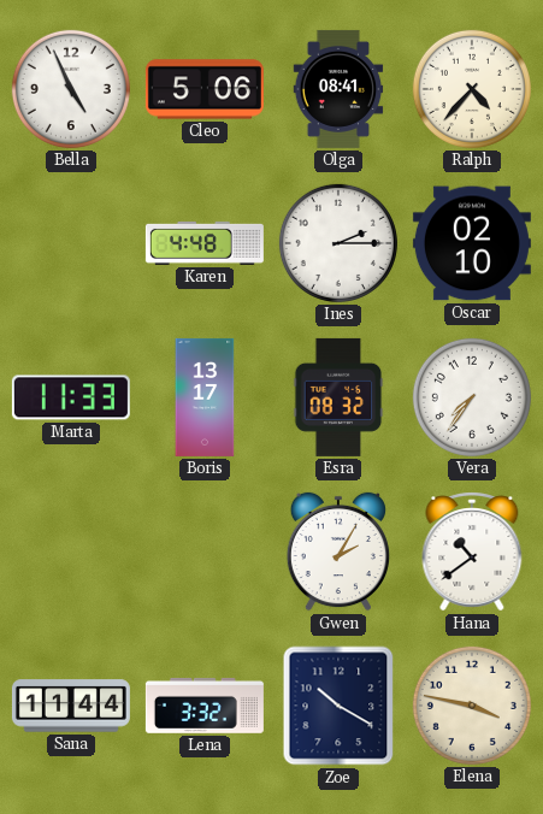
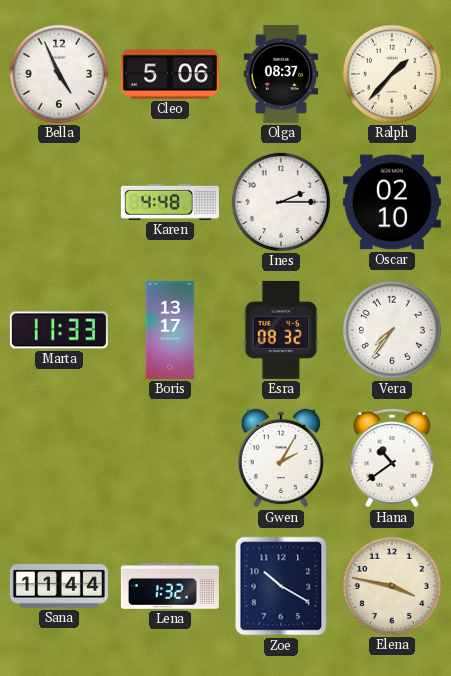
Olga: 08:41 -> 08:37 (281, 74)
Ralph: 4:37 -> 1:37 (392, 74)
Lena: 3:32 -> 1:32 (170, 586)
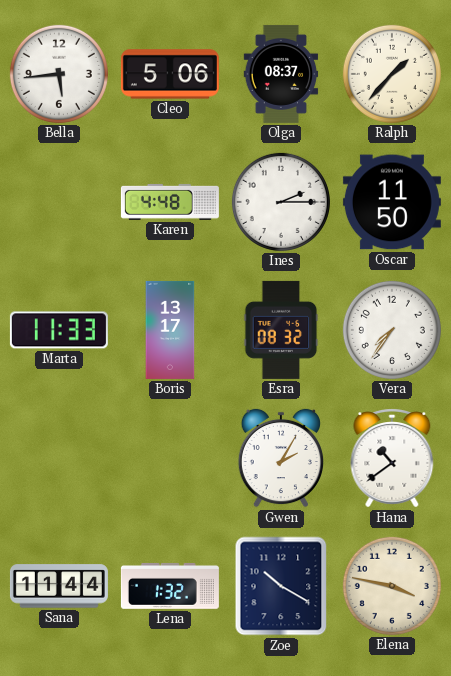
Bella: 4:56 -> 5:44 (59, 74)
Oscar: 02:10 -> 11:50 (392, 202)
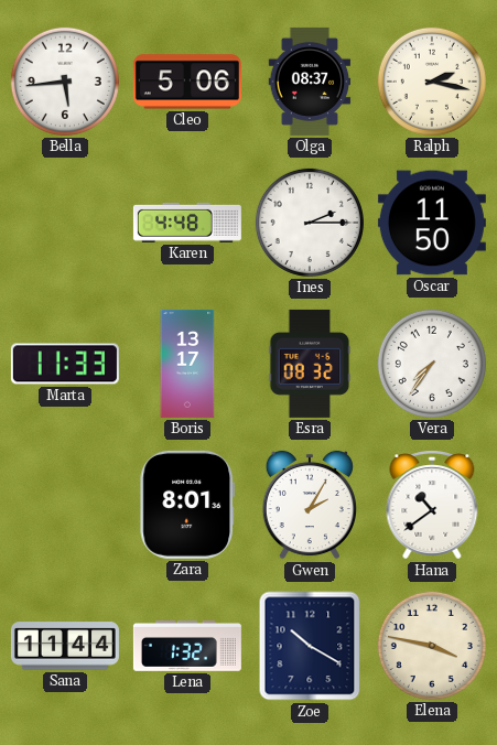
Ralph: 1:37 -> 2:17 (432, 82)
Zara: none -> 8:01 (187, 505)
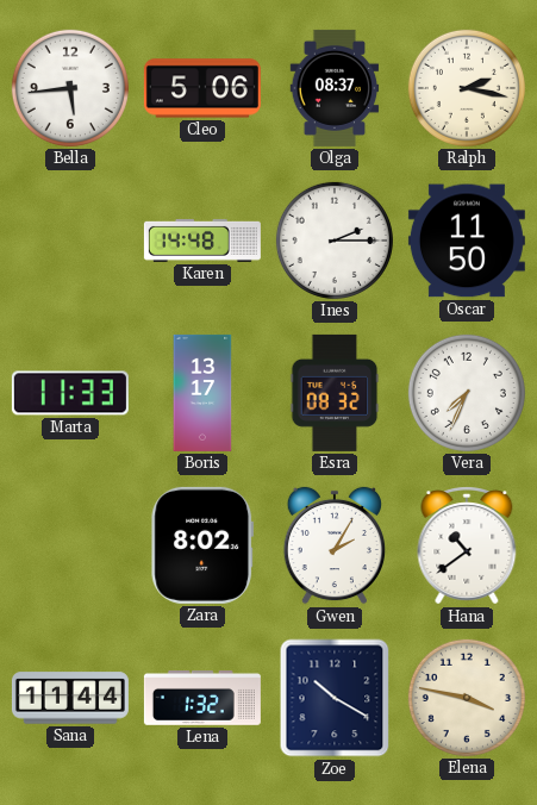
Karen: 4:48 -> 14:48 (202, 241)
Vera: 7:36 -> 7:34 (467, 393)
Zara: 8:01 -> 8:02 (202, 545)
